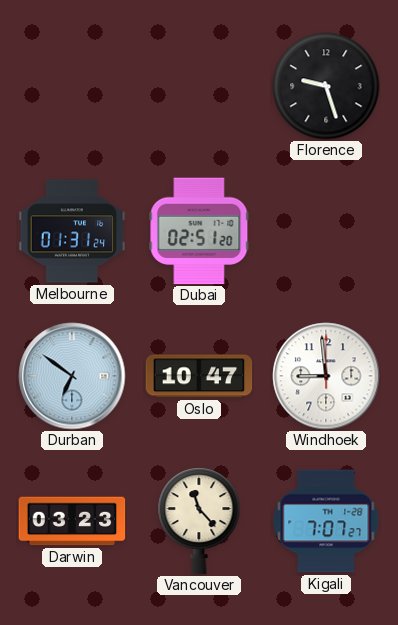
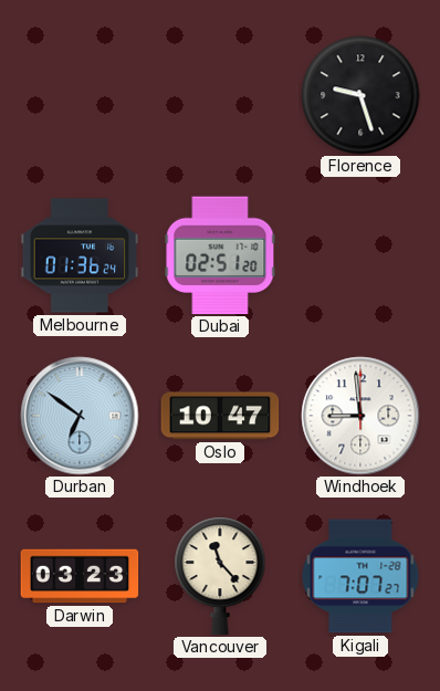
Melbourne: 01:31 -> 01:36 (80, 255)
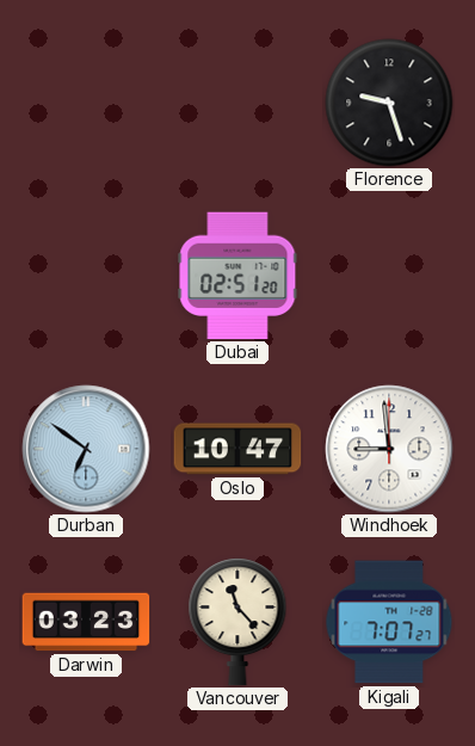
Melbourne: 01:36 -> none (80, 255)
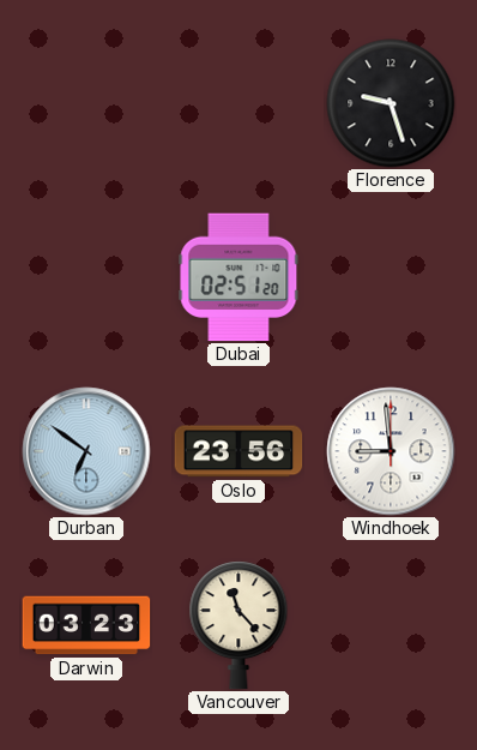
Oslo: 10:47 -> 23:56 (238, 451)
Kigali: 7:07 -> none (389, 622)
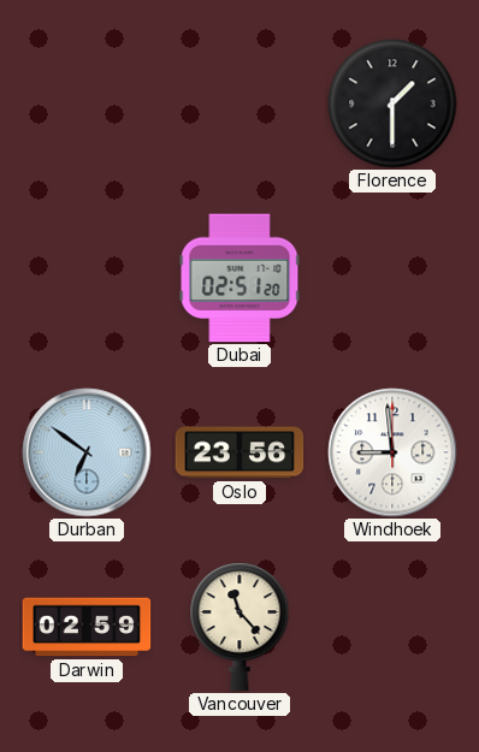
Florence: 9:27 -> 1:30 (392, 103)
Darwin: 03:23 -> 02:59 (87, 627)
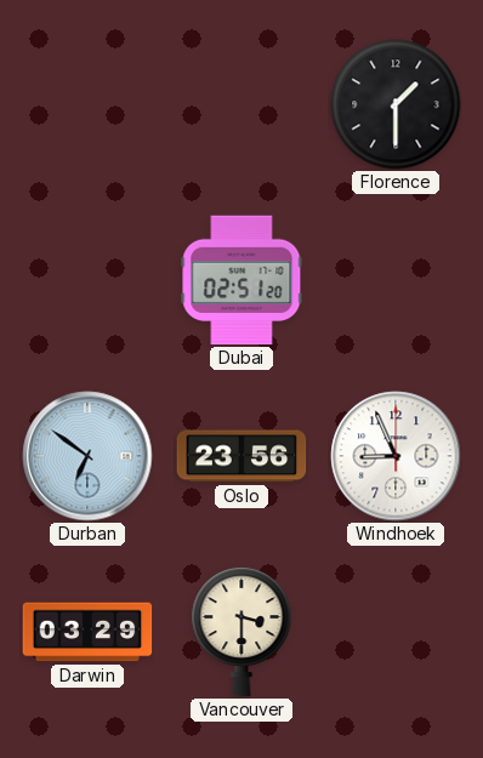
Windhoek: 8:59 -> 8:56 (396, 456)
Darwin: 02:59 -> 03:29 (87, 632)
Vancouver: 11:23 -> 3:30 (241, 632)
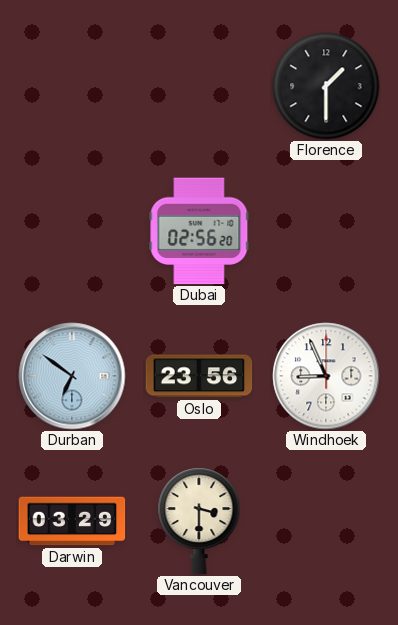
Dubai: 02:51 -> 02:56 (199, 231)
